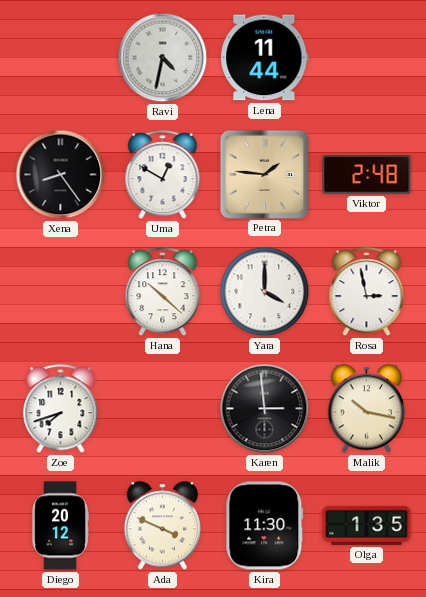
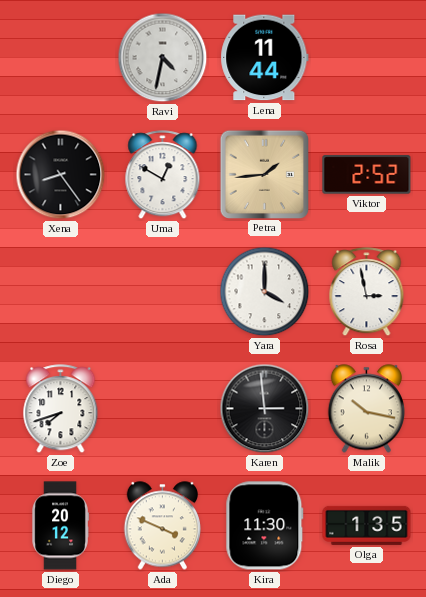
Petra: 1:46 -> 1:44 (264, 174)
Viktor: 2:48 -> 2:52 (367, 175)
Hana: 10:22 -> none (163, 292)
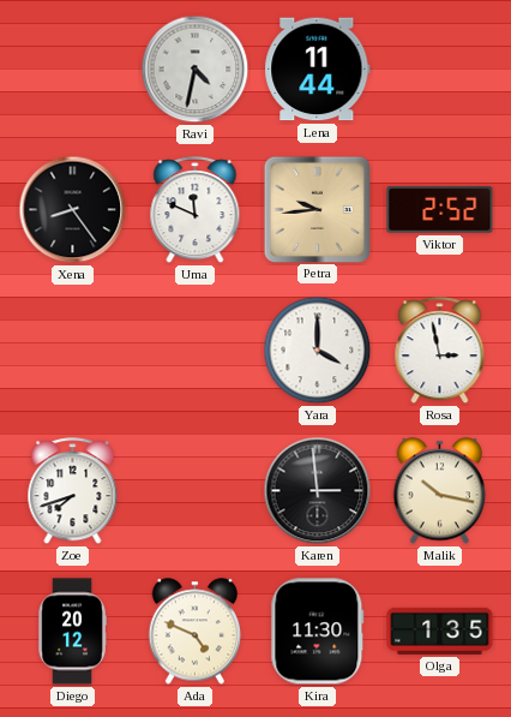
Uma: 12:50 -> 11:49 (196, 210)
Petra: 1:44 -> 9:44 (317, 209)
Ada: 3:49 -> 4:49 (194, 632)
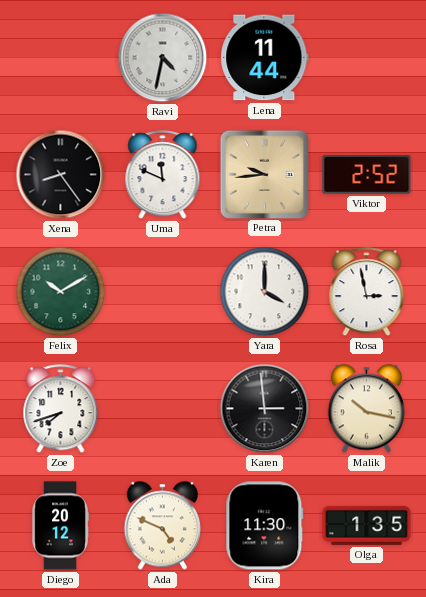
Felix: none -> 10:10 (61, 292)
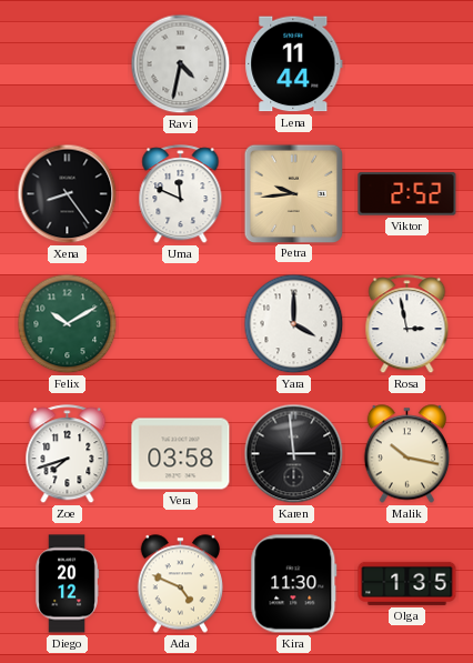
Vera: none -> 03:58 (181, 454)
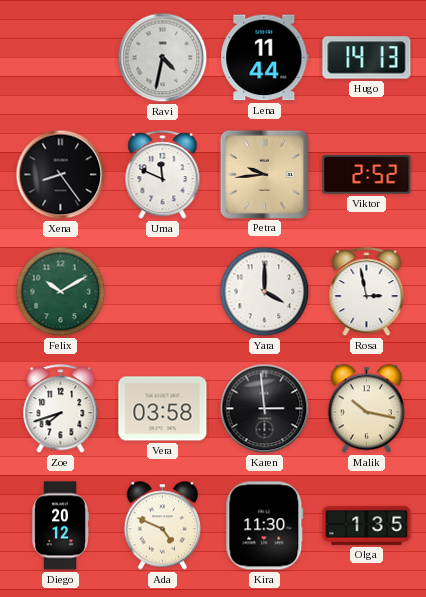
Hugo: none -> 14:13 (367, 58)
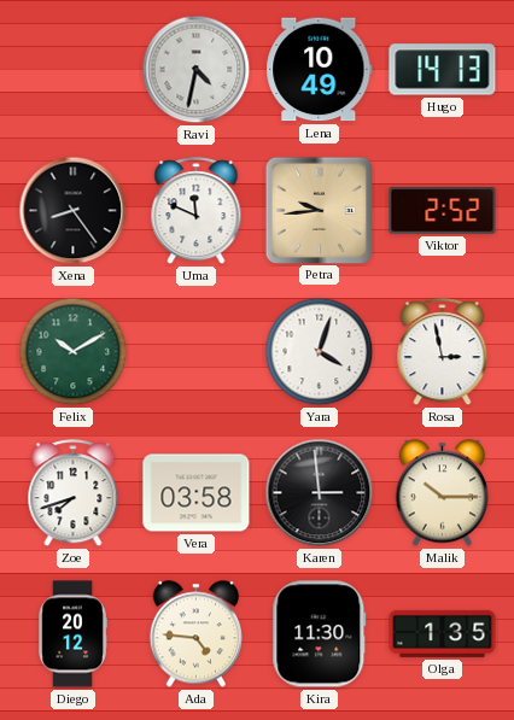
Lena: 11:44 -> 10:49 (320, 70)
Yara: 4:00 -> 4:03 (320, 352)
Malik: 10:17 -> 10:15 (442, 493)
Ada: 4:49 -> 4:46 (195, 634)
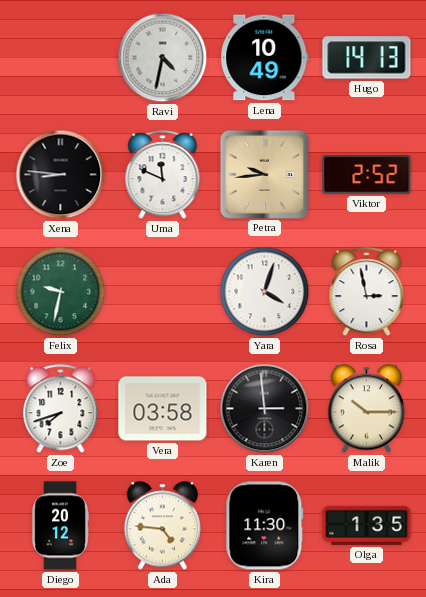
Xena: 8:24 -> 8:46 (61, 175)
Felix: 10:10 -> 9:32 (61, 292)
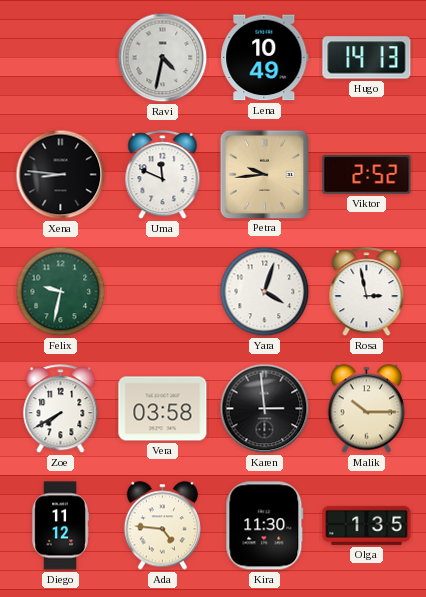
Zoe: 7:42 -> 7:40 (61, 409)
Diego: 20:12 -> 11:12 (60, 526)
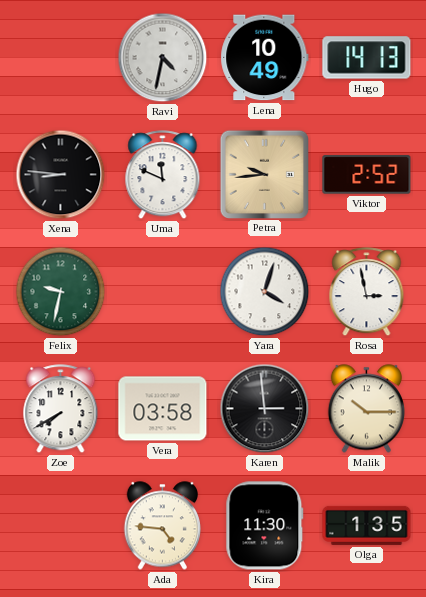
Diego: 11:12 -> none (60, 526)
